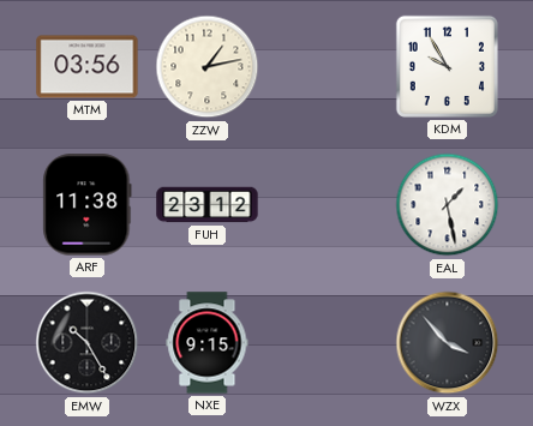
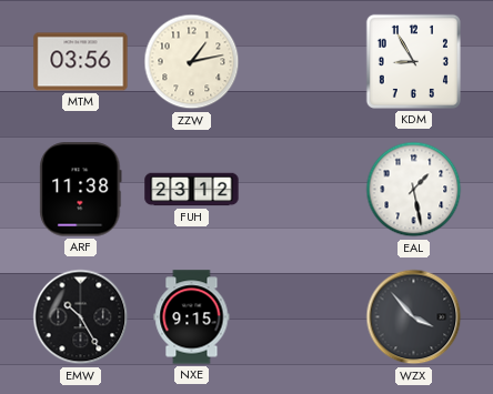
KDM: 9:55 -> 8:55 (413, 61)
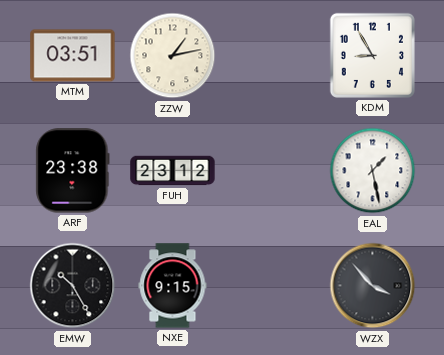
MTM: 03:56 -> 03:51 (73, 56)
ARF: 11:38 -> 23:38 (73, 171)
